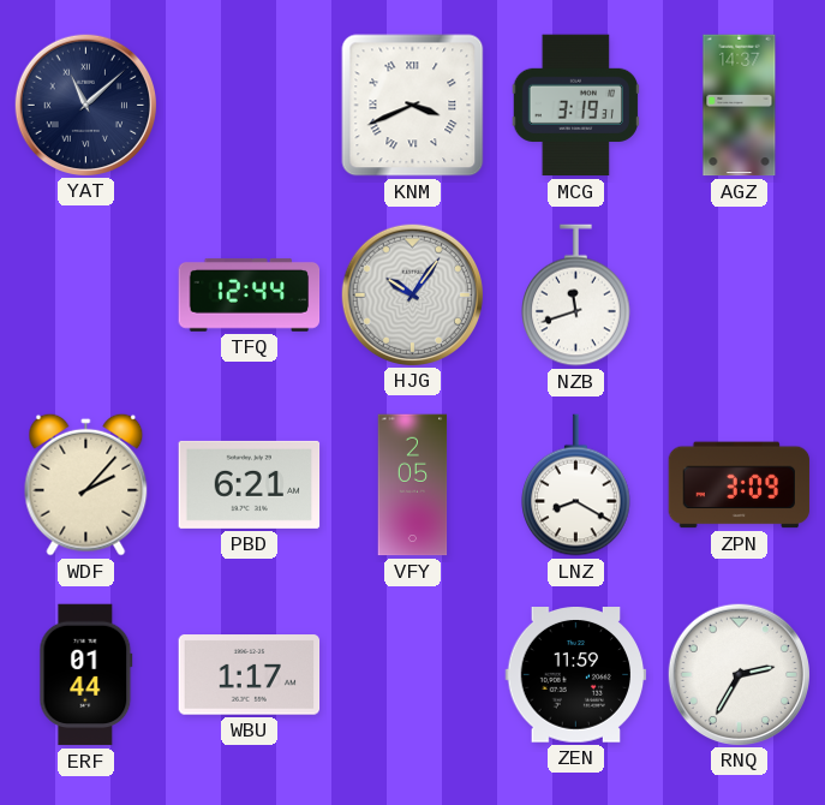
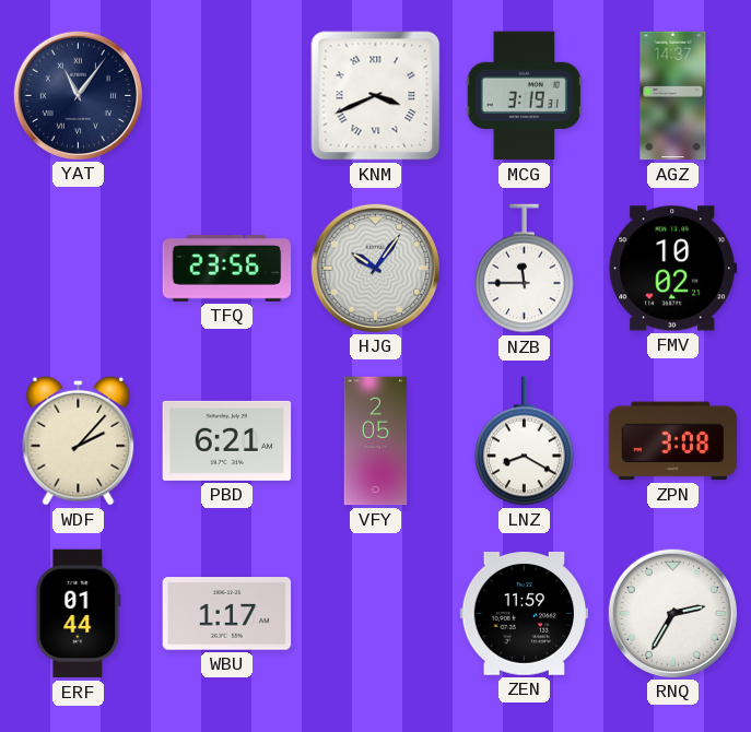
YAT: 11:08 -> 11:06 (78, 95)
TFQ: 12:44 -> 23:56 (227, 269)
NZB: 11:42 -> 11:45 (525, 269)
FMV: none -> 10:02 (673, 269)
ZPN: 3:09 -> 3:08 (673, 441)
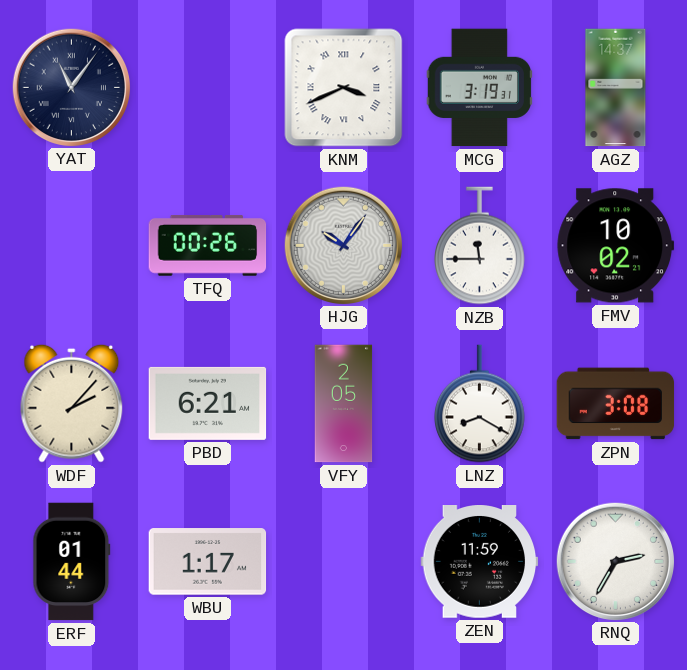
TFQ: 23:56 -> 00:26 (208, 246)
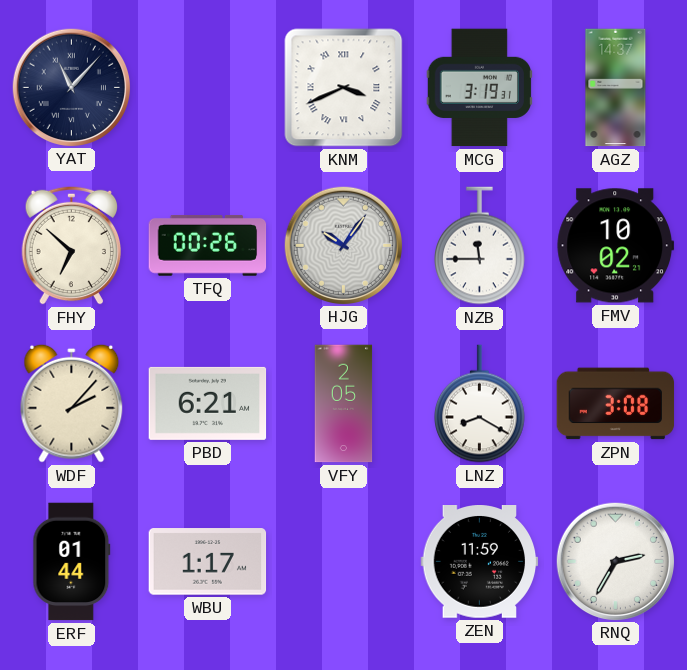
YAT: 11:06 -> 11:07 (71, 87)
FHY: none -> 6:52 (71, 245)
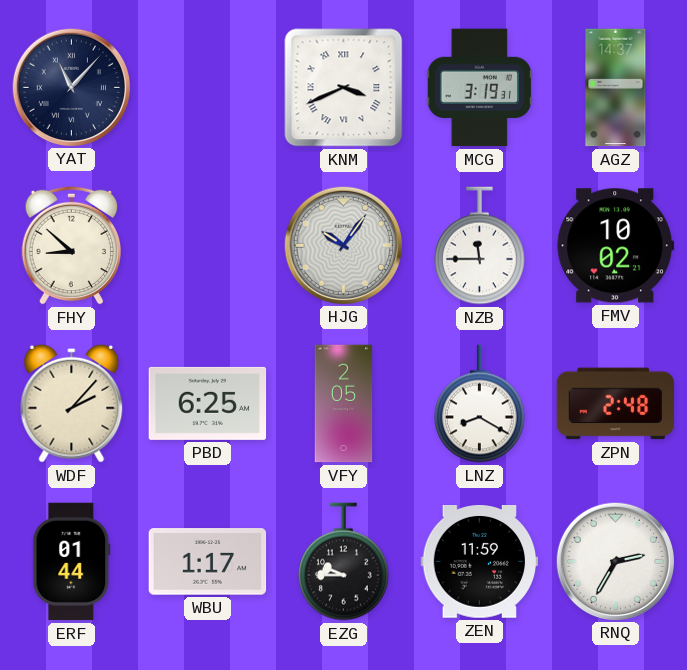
FHY: 6:52 -> 8:52 (71, 245)
TFQ: 00:26 -> none (208, 246)
PBD: 6:21 -> 6:25 (208, 403)
ZPN: 3:08 -> 2:48 (616, 404)
EZG: none -> 9:45 (344, 562)
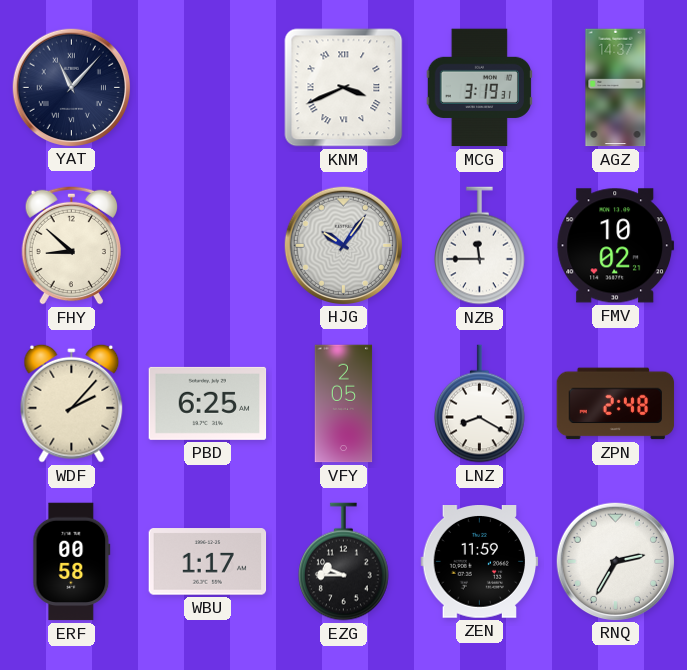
ERF: 01:44 -> 00:58 (72, 562)
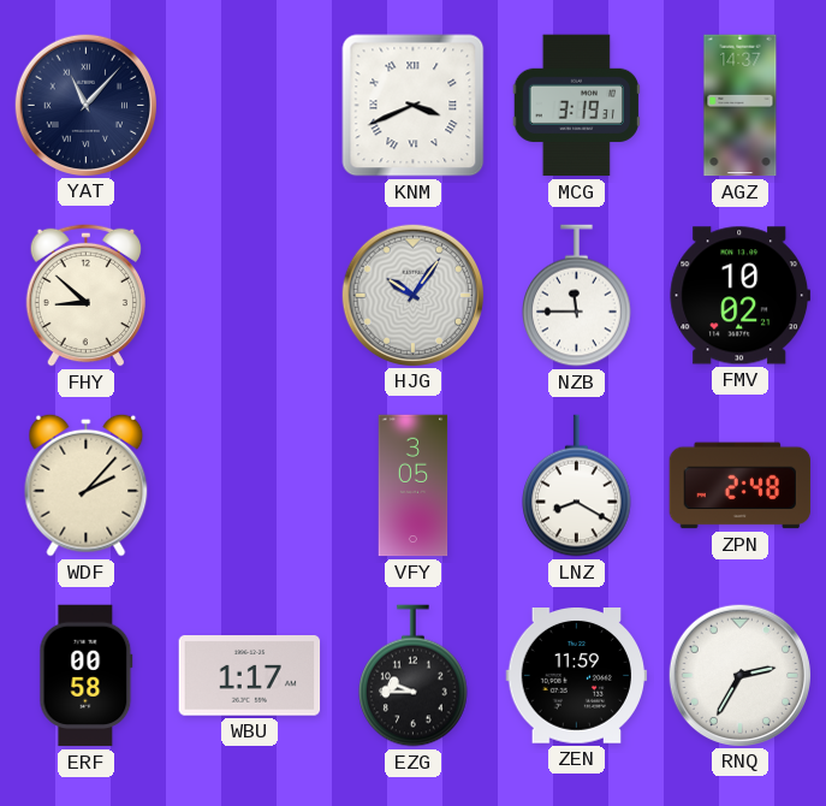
PBD: 6:25 -> none (208, 403)
VFY: 2:05 -> 3:05 (414, 486)
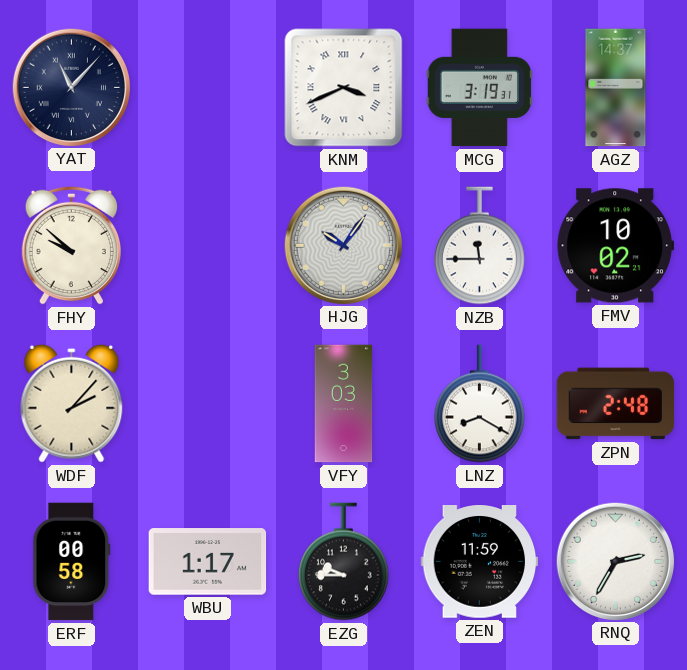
FHY: 8:52 -> 9:52 (71, 245)
VFY: 3:05 -> 3:03 (344, 404)
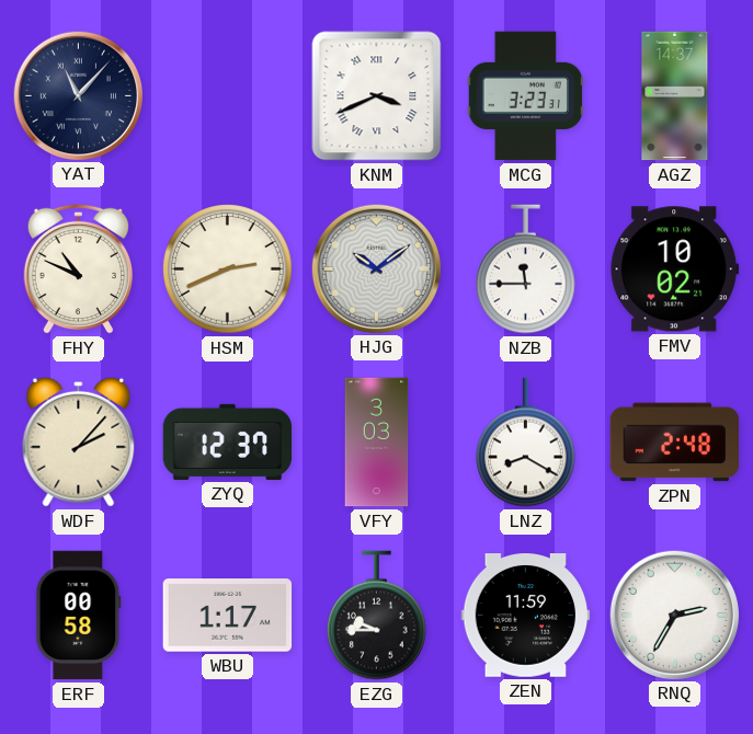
MCG: 3:19 -> 3:23 (525, 96)
FHY: 9:52 -> 10:49 (78, 268)
HSM: none -> 2:41 (228, 269)
HJG: 10:06 -> 10:09 (376, 268)
ZYQ: none -> 12:37 (228, 441)
